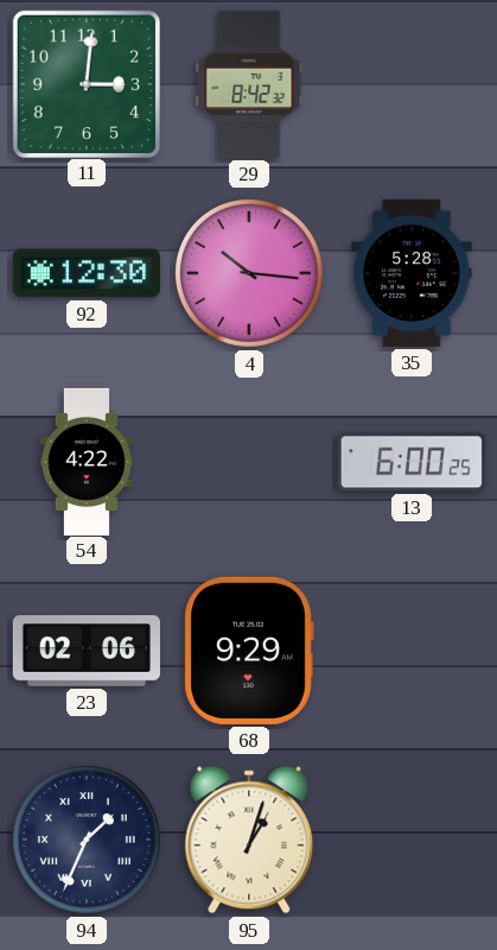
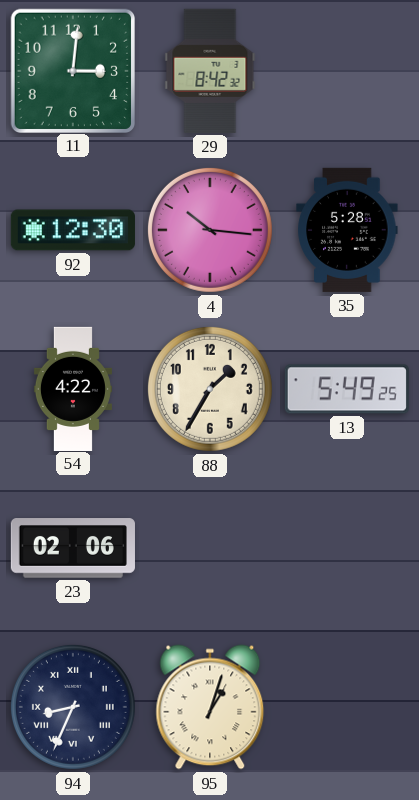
88: none -> 1:35 (210, 389)
13: 6:00 -> 5:49 (347, 389)
68: 9:29 -> none (249, 651)
94: 1:34 -> 8:34 (73, 707)
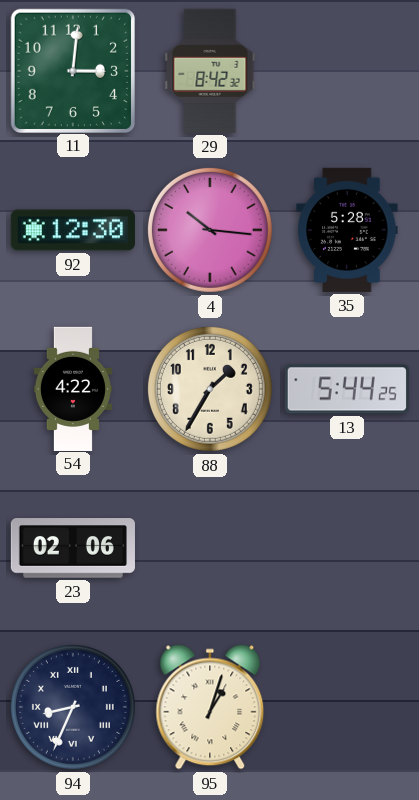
13: 5:49 -> 5:44 (347, 389)
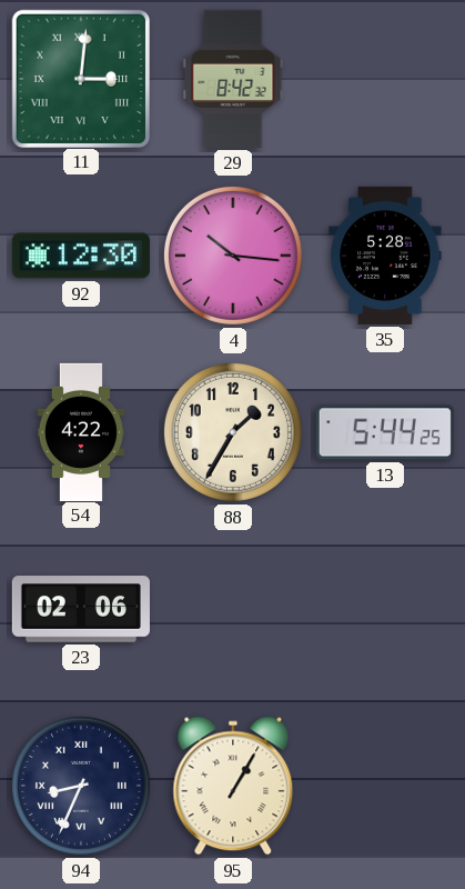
11 numerals: Arabic -> Roman (80, 78)
95: 1:03 -> 1:05 (233, 786)
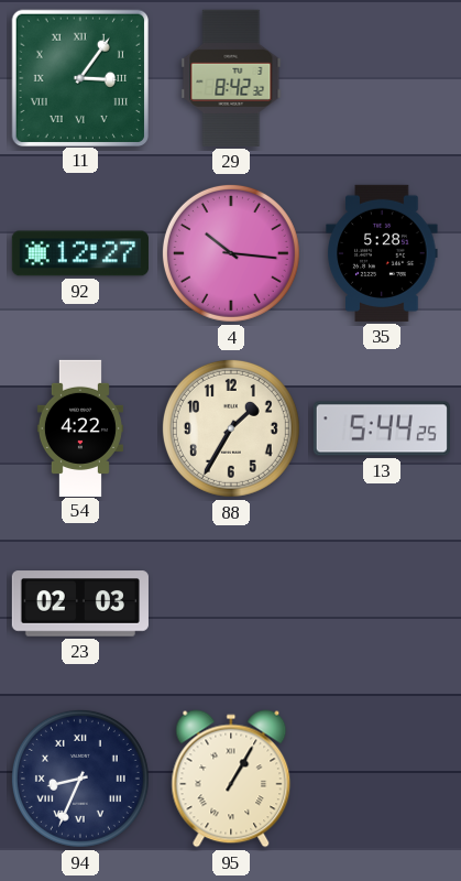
11: 3:01 -> 3:06 (79, 77)
92: 12:30 -> 12:27 (80, 253)
23: 02:06 -> 02:03 (80, 603)
